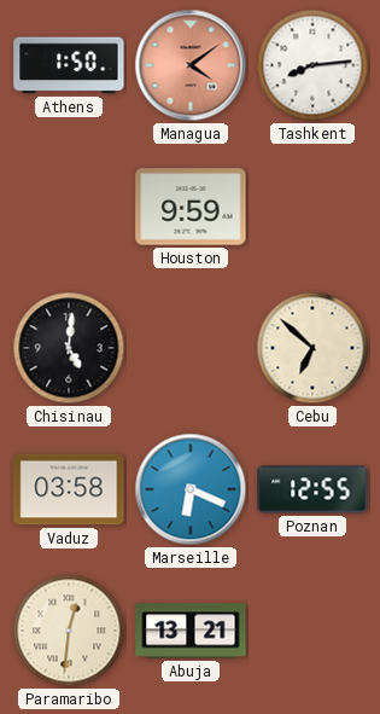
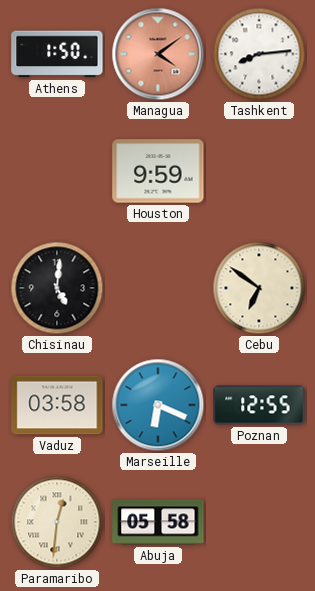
Cebu: 6:52 -> 6:51 (259, 288)
Abuja: 13:21 -> 05:58 (158, 522)
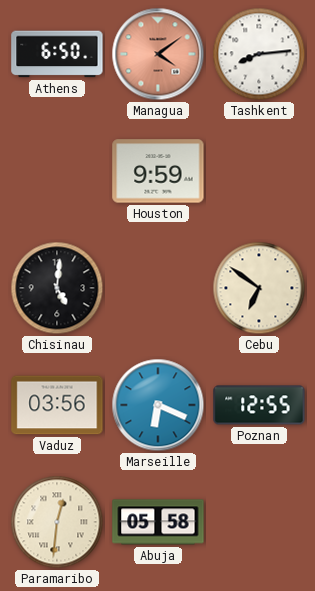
Athens: 1:50 -> 6:50 (57, 54)
Vaduz: 03:58 -> 03:56 (57, 405)
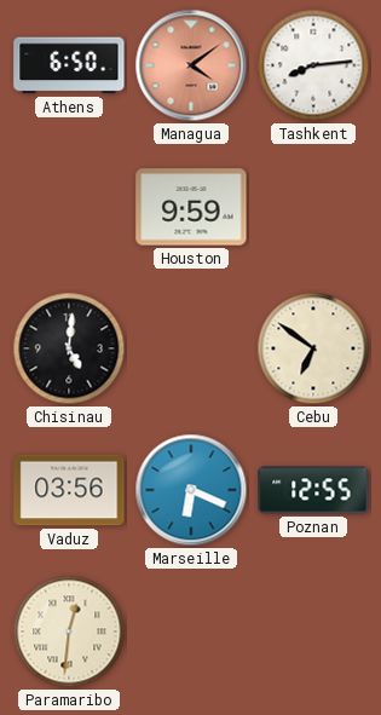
Abuja: 05:58 -> none (158, 522)
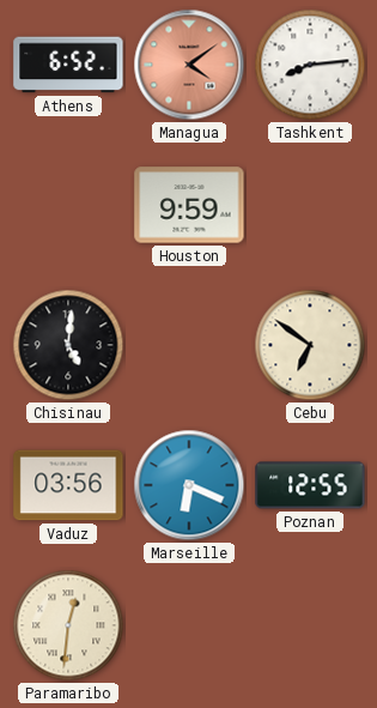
Athens: 6:50 -> 6:52 (68, 65)
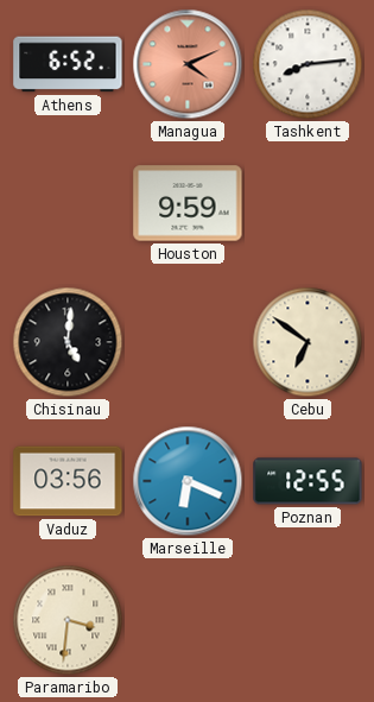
Managua: 4:09 -> 4:11 (188, 64)
Paramaribo: 12:31 -> 3:31 (68, 620)
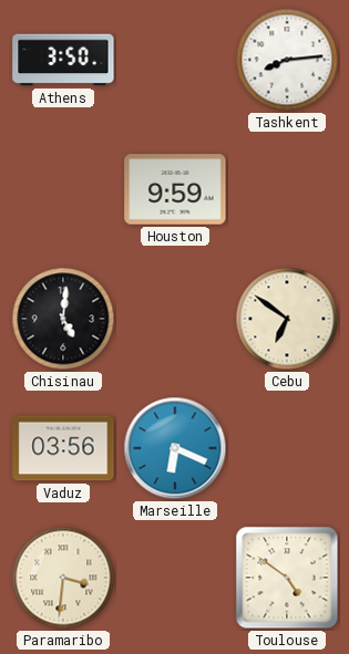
Athens: 6:52 -> 3:50 (63, 60)
Managua: 4:11 -> none (188, 64)
Poznan: 12:55 -> none (308, 481)
Toulouse: none -> 4:51 (287, 578)
